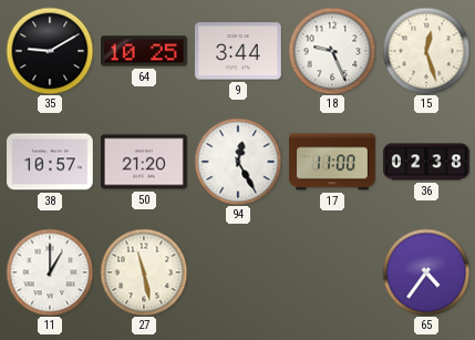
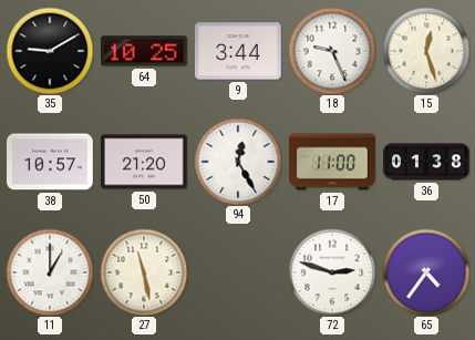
36: 02:38 -> 01:38 (427, 162)
72: none -> 2:48 (332, 272)
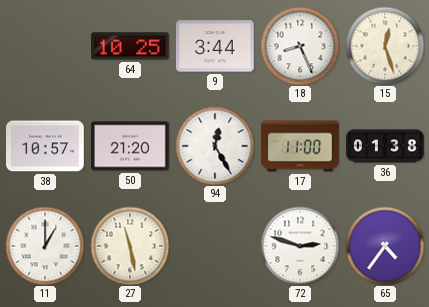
35: 9:10 -> none (50, 51)
18: 9:26 -> 8:26 (300, 46)
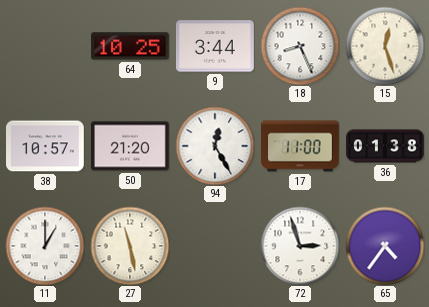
72: 2:48 -> 2:57 (300, 246)
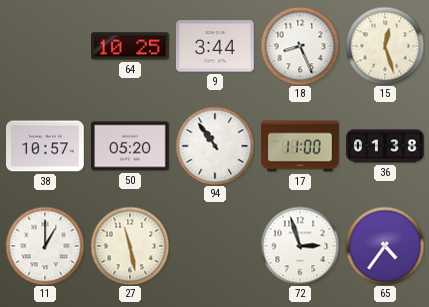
50: 21:20 -> 05:20 (131, 146)
94: 12:25 -> 10:54 (215, 146)
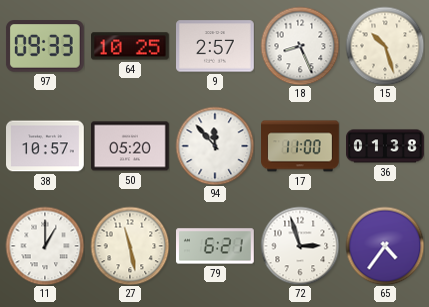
97: none -> 09:33 (45, 46)
9: 3:44 -> 2:57 (216, 46)
15: 12:27 -> 10:27 (385, 46)
94: 10:54 -> 11:53 (215, 146)
79: none -> 6:21 (216, 246)
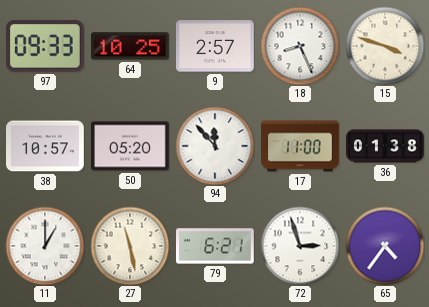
15: 10:27 -> 3:48 (385, 46)
